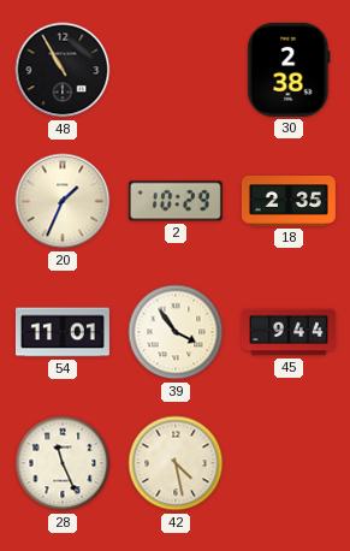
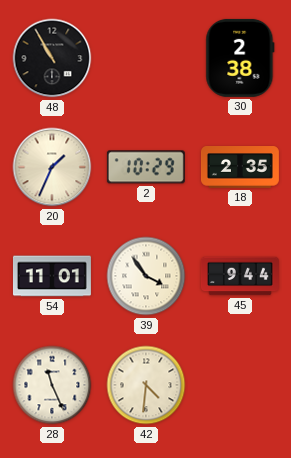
42: 4:28 -> 4:31 (146, 385)
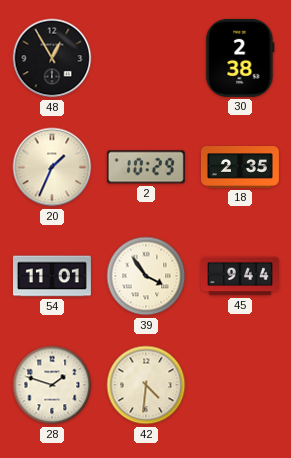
48: 10:55 -> 12:55 (52, 58)
28: 11:26 -> 1:48 (52, 385)
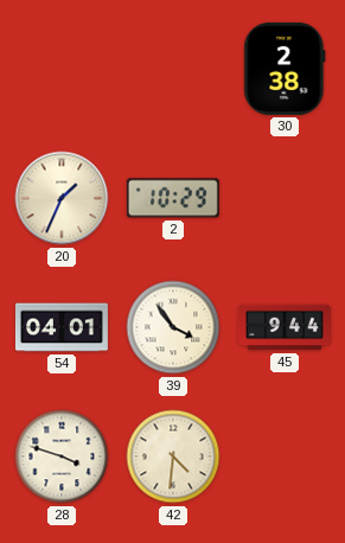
48: 12:55 -> none (52, 58)
18: 2:35 -> none (240, 167)
54: 11:01 -> 04:01 (62, 327)
28: 1:48 -> 3:48 (62, 456)
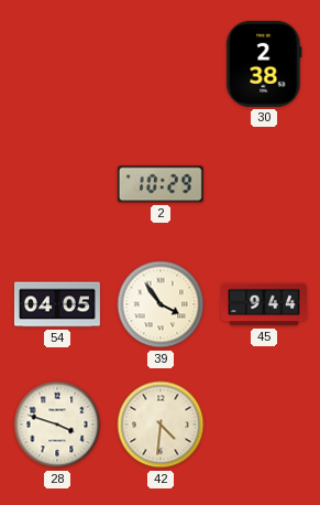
20: 1:34 -> none (62, 198)
54: 04:01 -> 04:05 (57, 304)
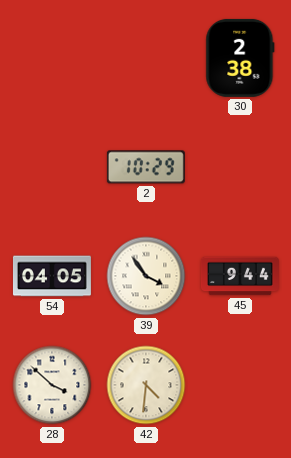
28: 3:48 -> 3:52 (52, 385)
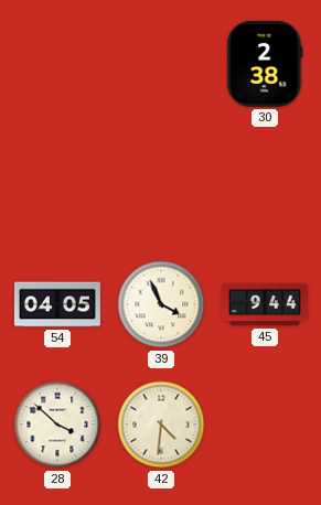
2: 10:29 -> none (146, 167)
39: 3:54 -> 3:56 (161, 304)
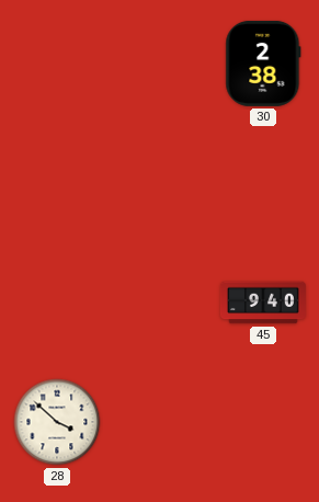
54: 04:05 -> none (57, 304)
39: 3:56 -> none (161, 304)
45: 9:44 -> 9:40 (263, 303)
42: 4:31 -> none (161, 425)
